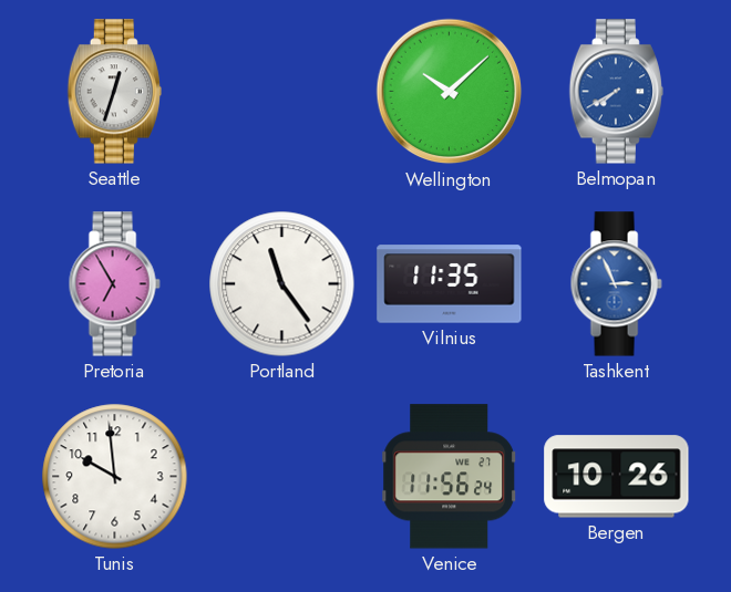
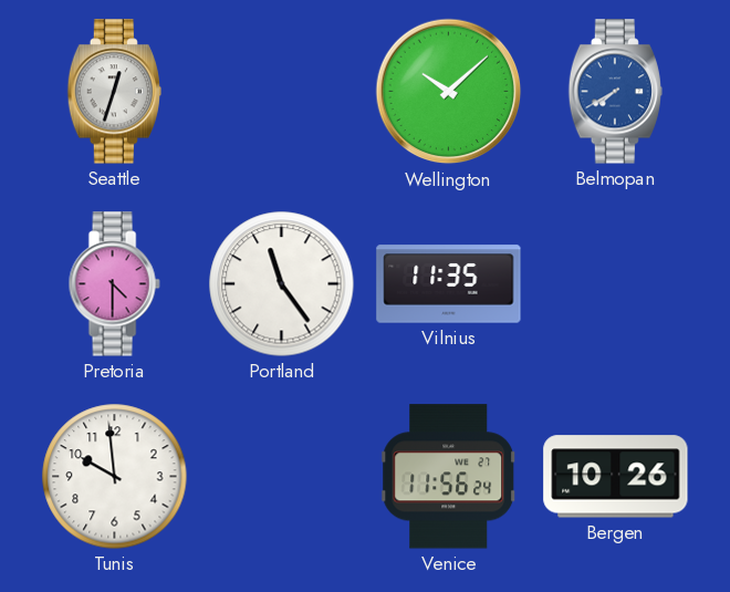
Pretoria: 6:55 -> 4:30 (114, 284)
Tashkent: 2:56 -> none (616, 284)
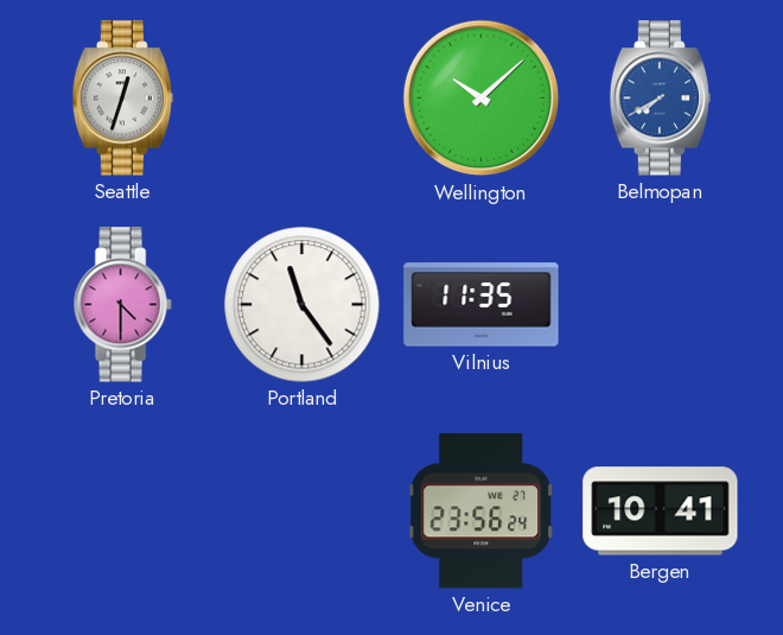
Tunis: 9:59 -> none (115, 477)
Venice: 11:56 -> 23:56 (482, 512)
Bergen: 10:26 -> 10:41 (661, 512)
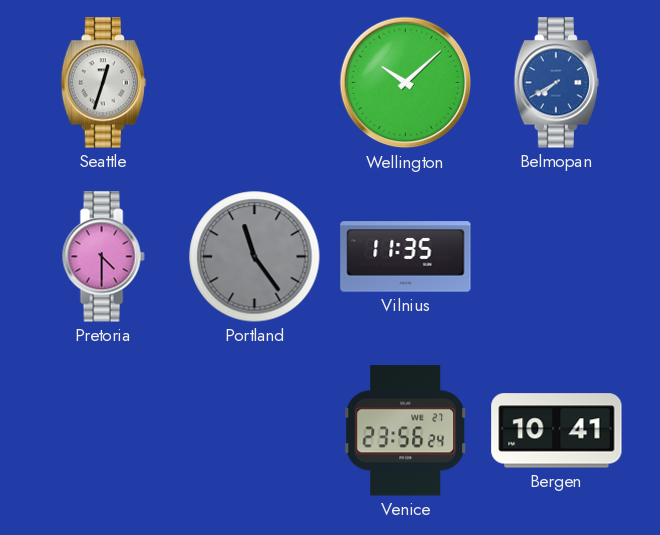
Portland dial: white -> grey (255, 257)
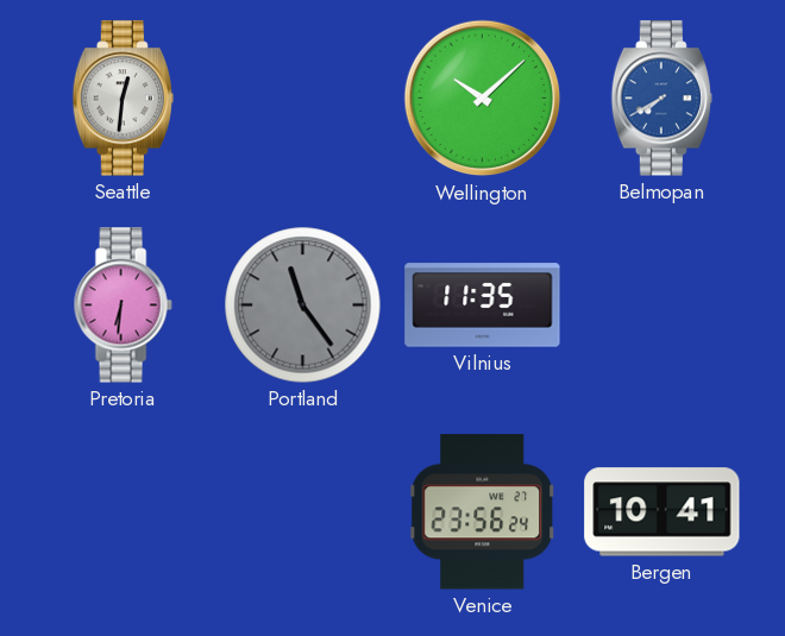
Seattle: 12:33 -> 12:31 (123, 99)
Pretoria: 4:30 -> 6:31 (123, 306)
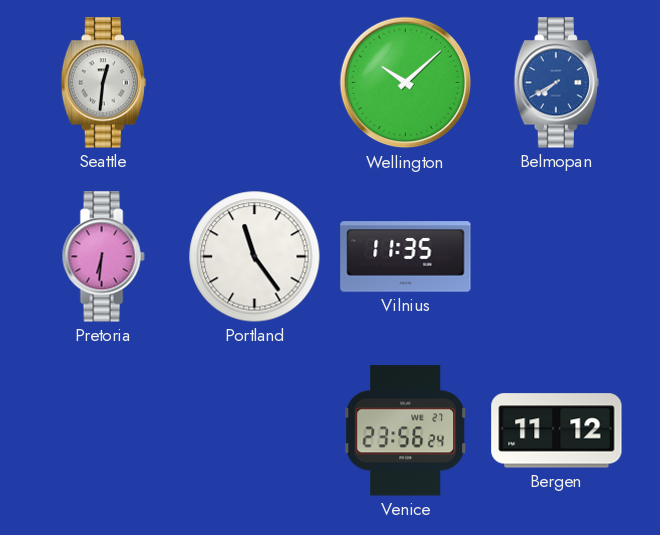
Portland dial: grey -> white (255, 257)
Bergen: 10:41 -> 11:12 (557, 431)
